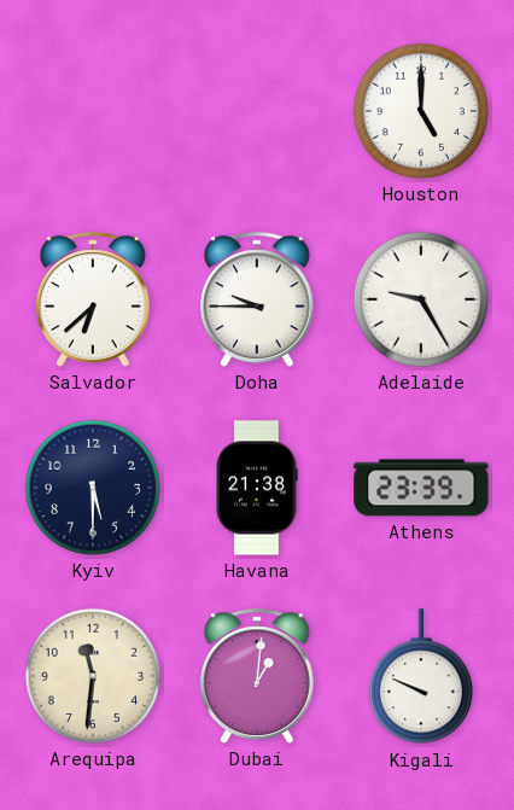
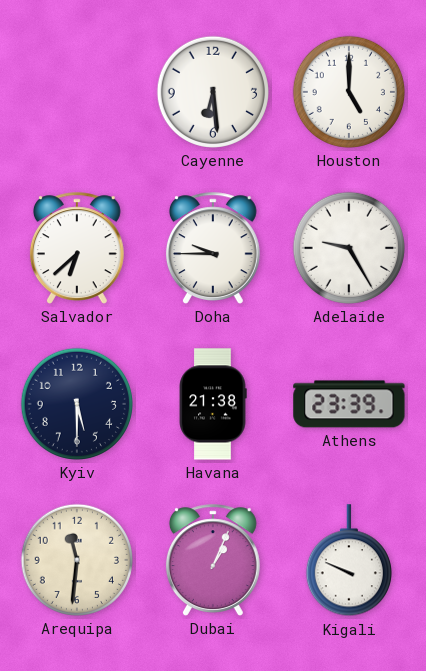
Cayenne: none -> 6:29 (213, 92)
Dubai: 1:01 -> 1:04 (213, 560)
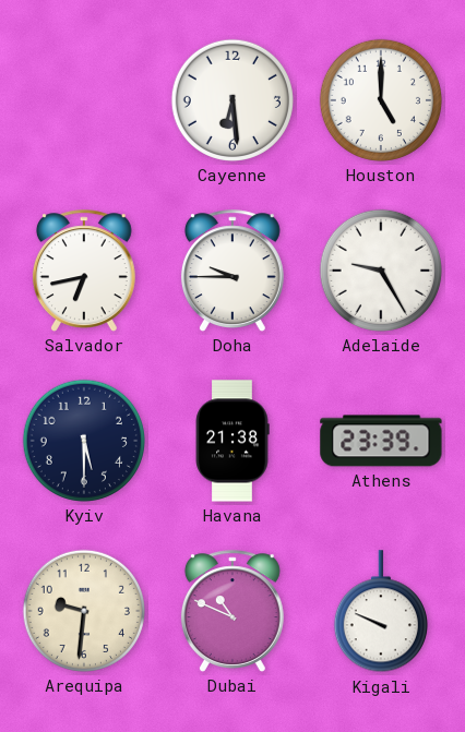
Salvador: 6:38 -> 6:43 (84, 271)
Arequipa: 11:31 -> 9:31 (84, 611)
Dubai: 1:04 -> 10:49 (233, 611)
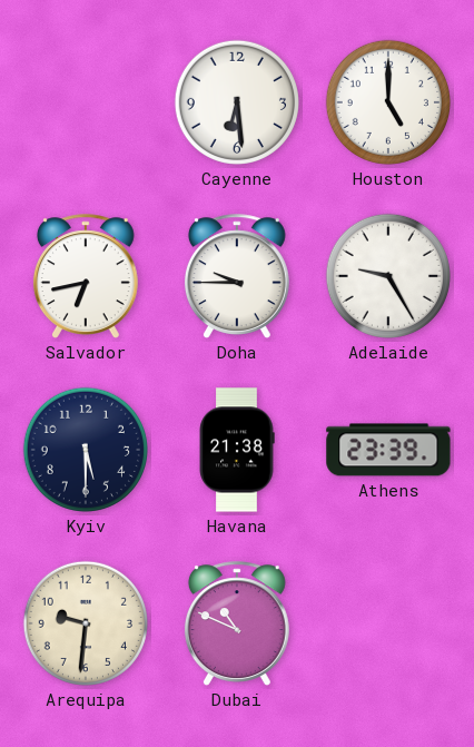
Kigali: 9:49 -> none (381, 612)
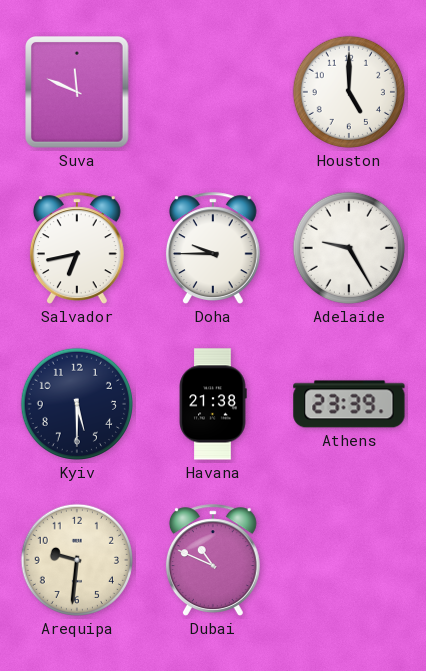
Suva: none -> 11:49 (78, 93)
Cayenne: 6:29 -> none (237, 102)
